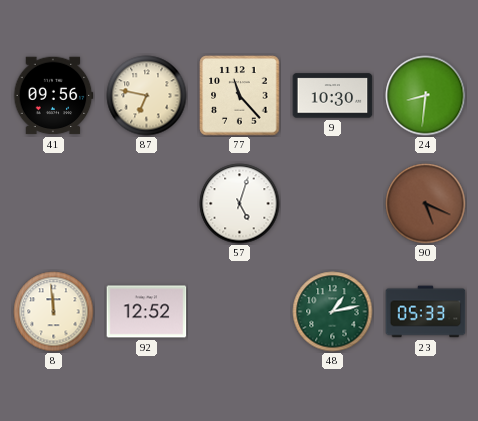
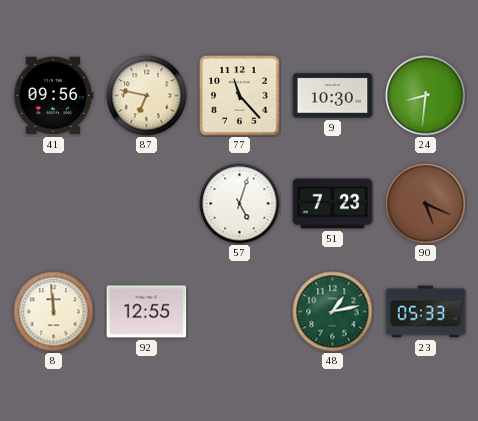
51: none -> 7:23 (333, 204)
92: 12:52 -> 12:55 (147, 312)
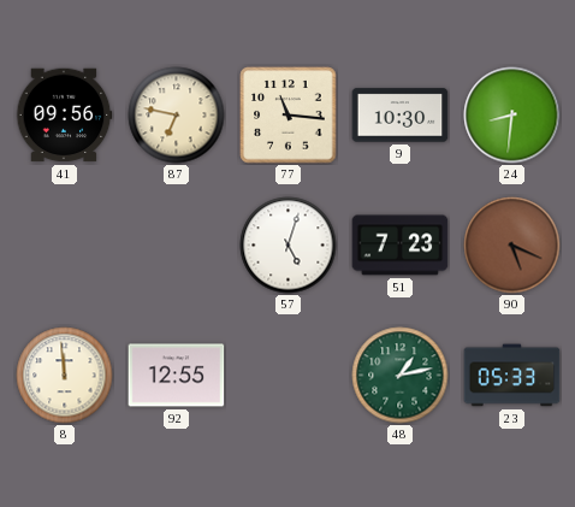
77: 11:23 -> 11:16 (289, 116)
